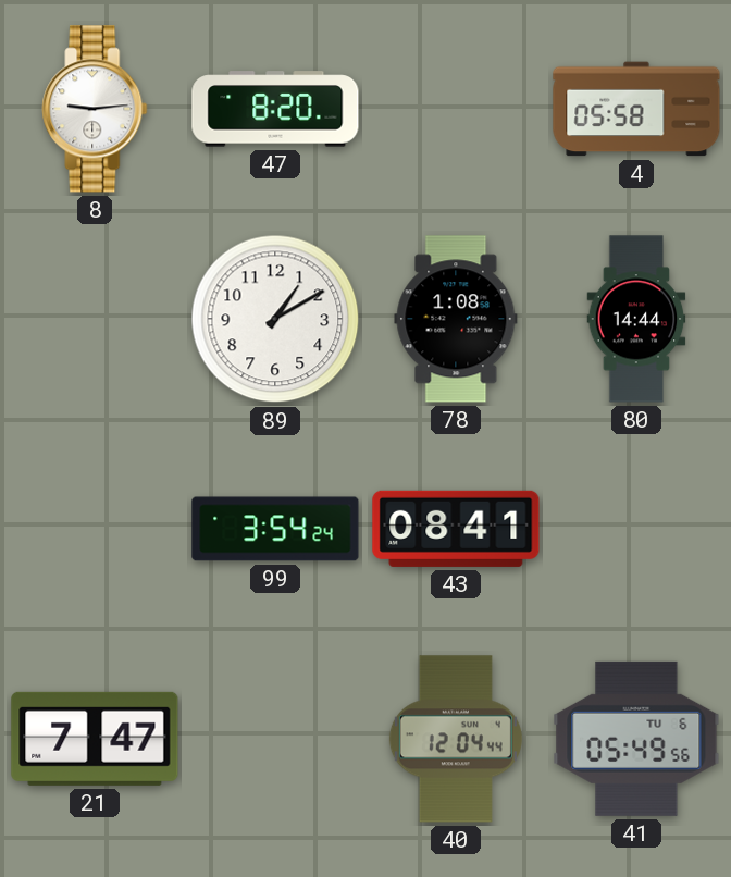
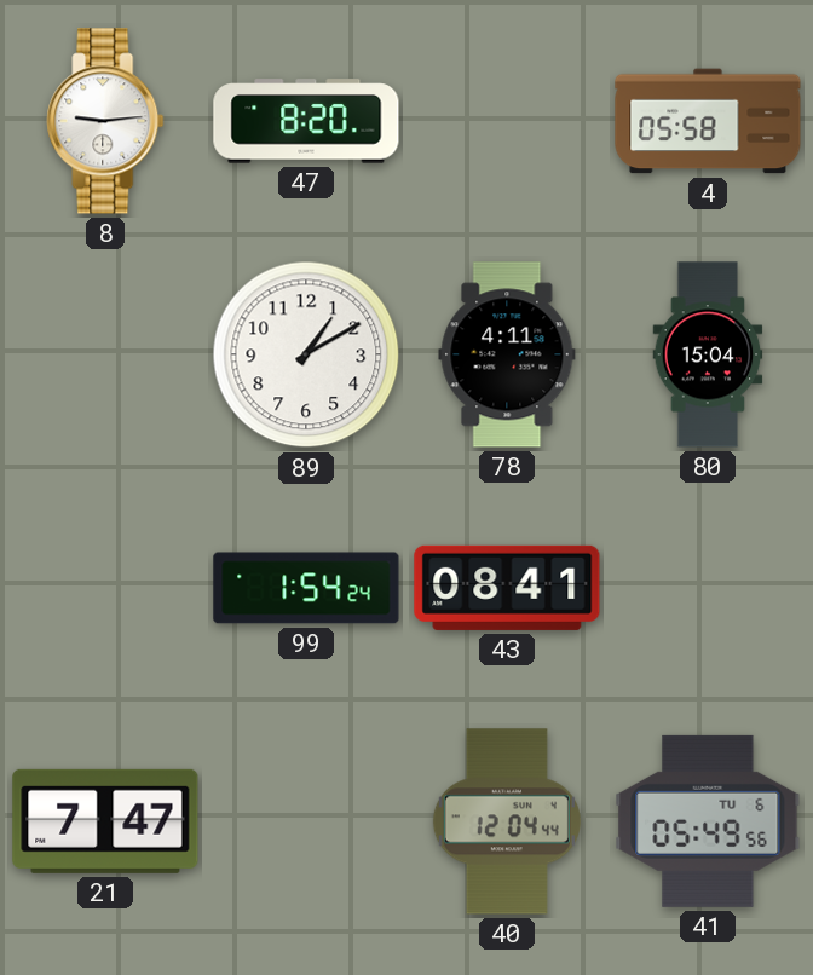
78: 1:08 -> 4:11 (507, 354)
80: 14:44 -> 15:04 (708, 354)
99: 3:54 -> 1:54 (306, 588)
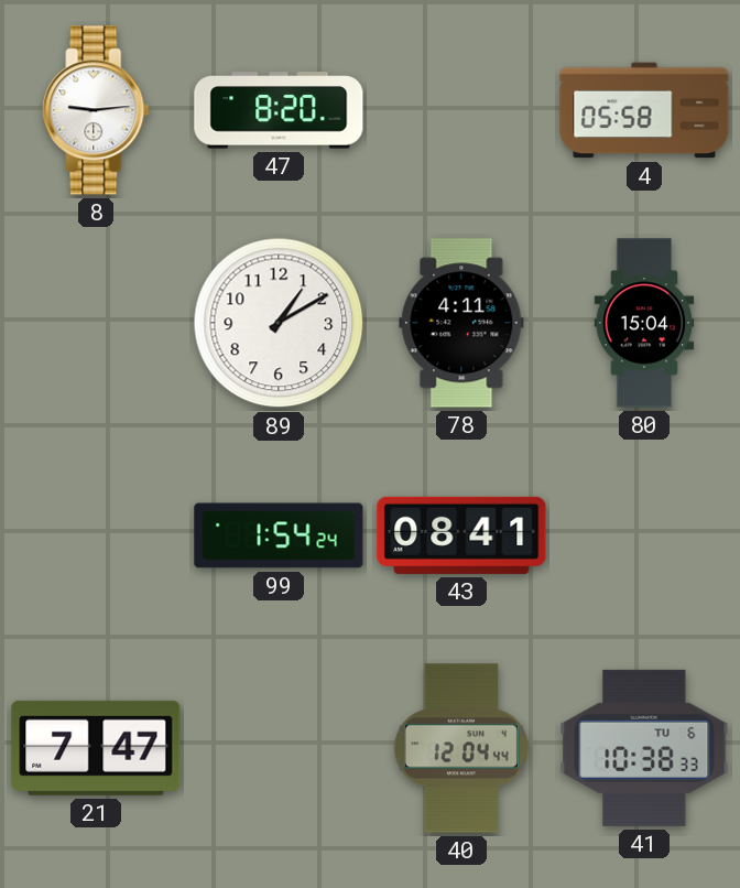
41: 05:49 -> 10:38 (644, 748)
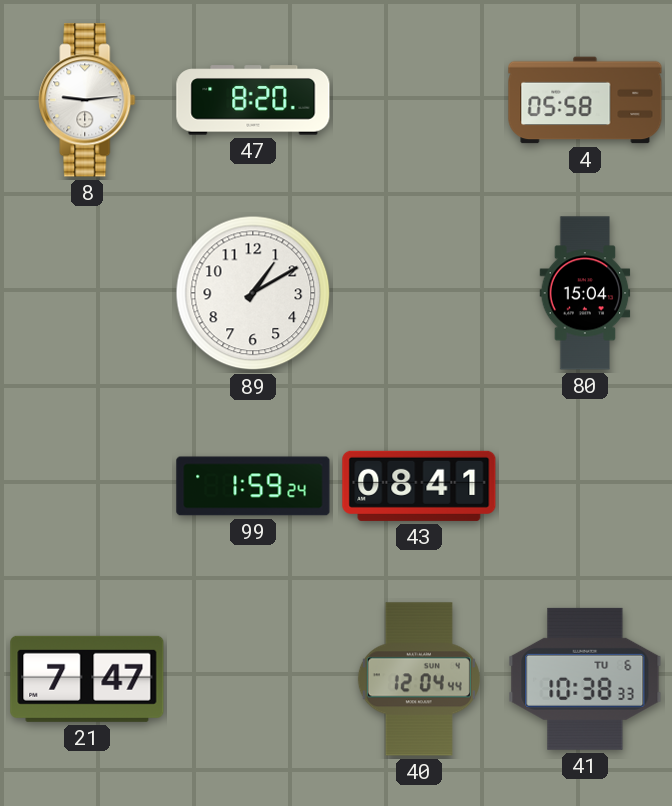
78: 4:11 -> none (461, 323)
99: 1:54 -> 1:59 (253, 486)
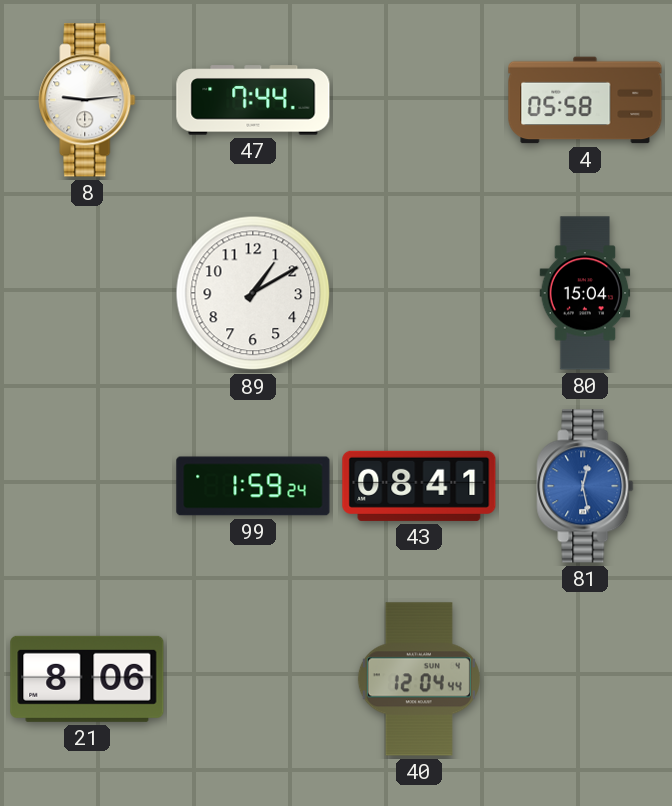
47: 8:20 -> 7:44 (253, 100)
81: none -> 12:28 (585, 486)
21: 7:47 -> 8:06 (87, 679)
41: 10:38 -> none (585, 679)
